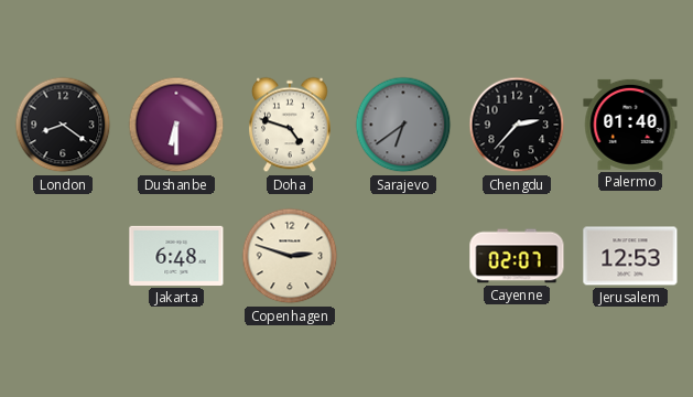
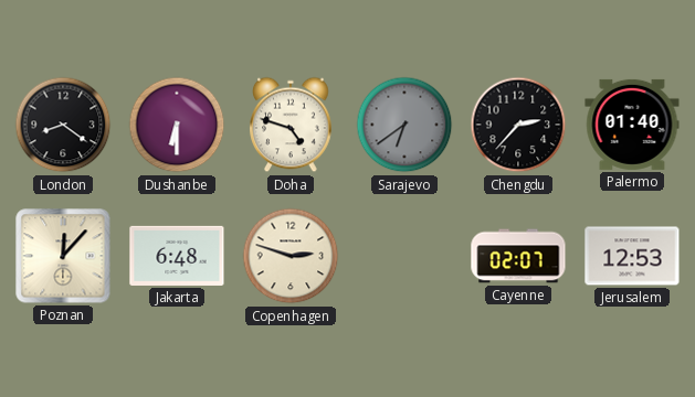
Poznan: none -> 12:07 (63, 256)
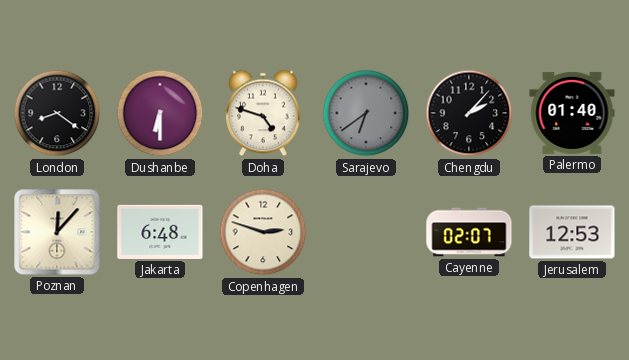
Chengdu: 2:37 -> 2:07 (469, 113)
